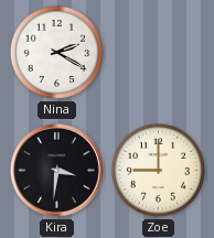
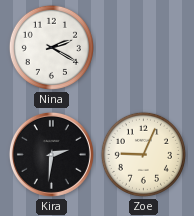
Kira: 3:31 -> 2:31 (51, 154)
Zoe: 9:00 -> 9:04 (143, 154)
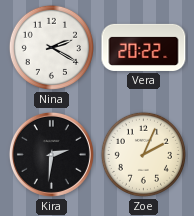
Vera: none -> 20:22 (144, 47)
Zoe: 9:04 -> 2:04 (143, 154)
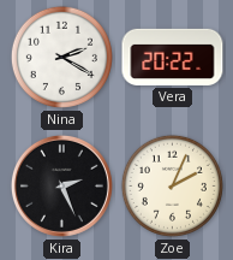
Kira: 2:31 -> 2:26 (61, 185)
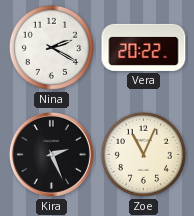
Zoe: 2:04 -> 11:04 (143, 154)
